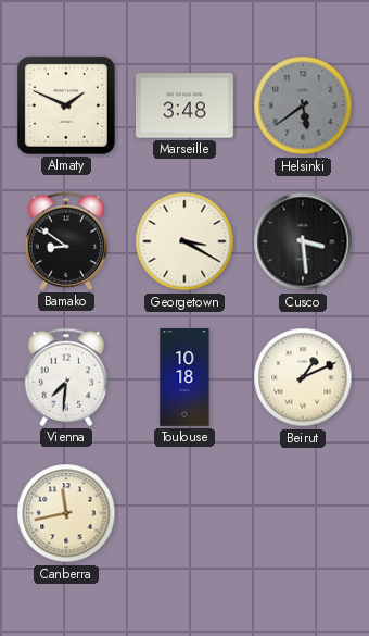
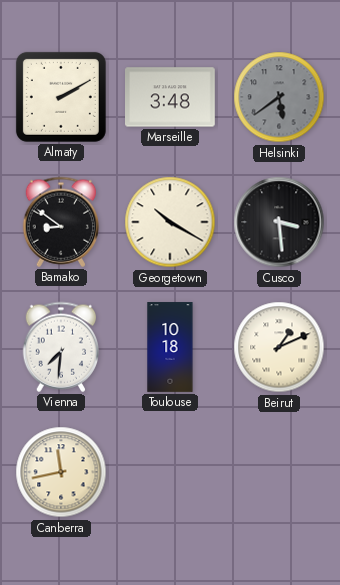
Almaty: 1:49 -> 2:10 (61, 97)
Georgetown: 3:20 -> 10:20 (170, 222)
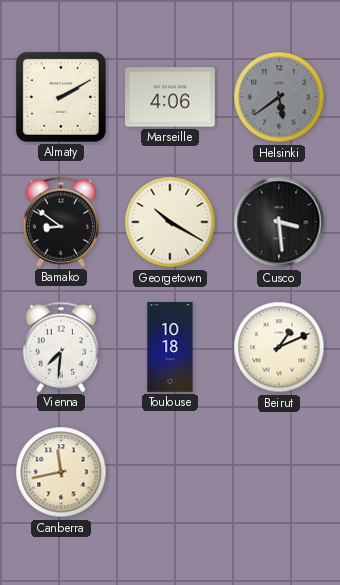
Marseille: 3:48 -> 4:06 (171, 97)
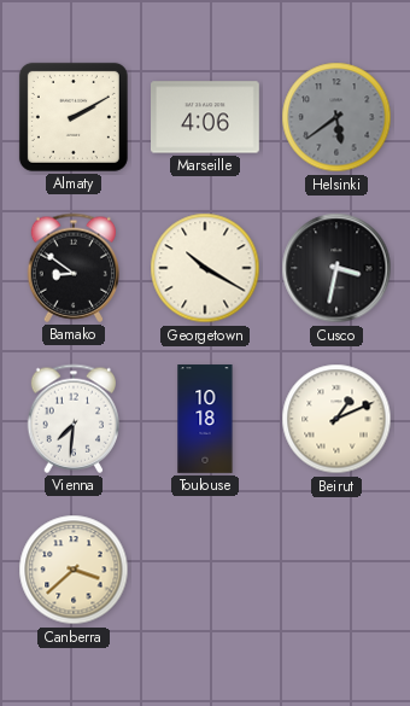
Cusco: 3:29 -> 3:32 (336, 268)
Canberra: 11:43 -> 3:38 (74, 570)
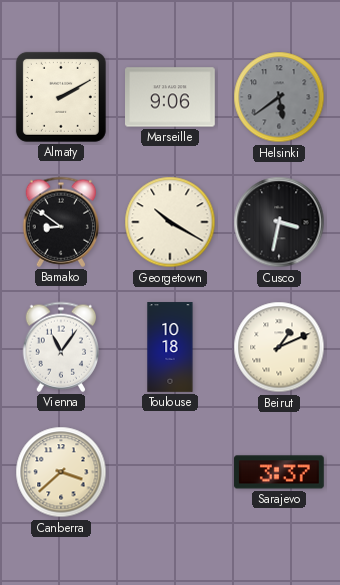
Marseille: 4:06 -> 9:06 (171, 97)
Vienna: 7:31 -> 11:06 (61, 347)
Sarajevo: none -> 3:37 (279, 472)
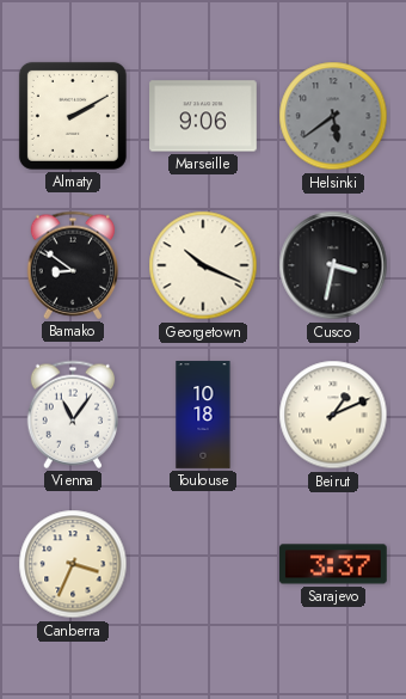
Georgetown: 10:20 -> 10:19 (203, 265)
Canberra: 3:38 -> 3:34 (73, 564)
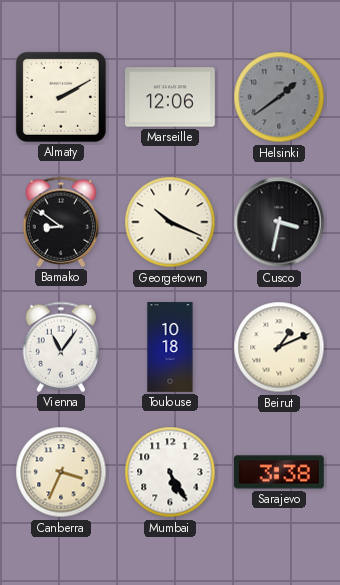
Marseille: 9:06 -> 12:06 (171, 97)
Helsinki: 5:39 -> 1:39 (279, 97)
Mumbai: none -> 5:25 (170, 472)
Sarajevo: 3:37 -> 3:38 (279, 472)
